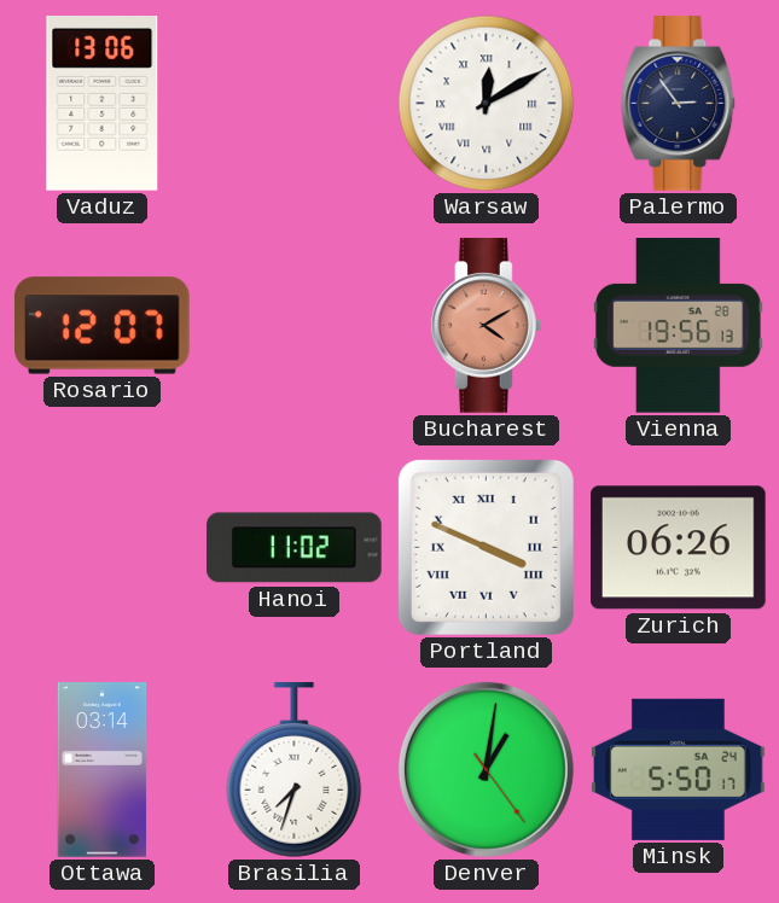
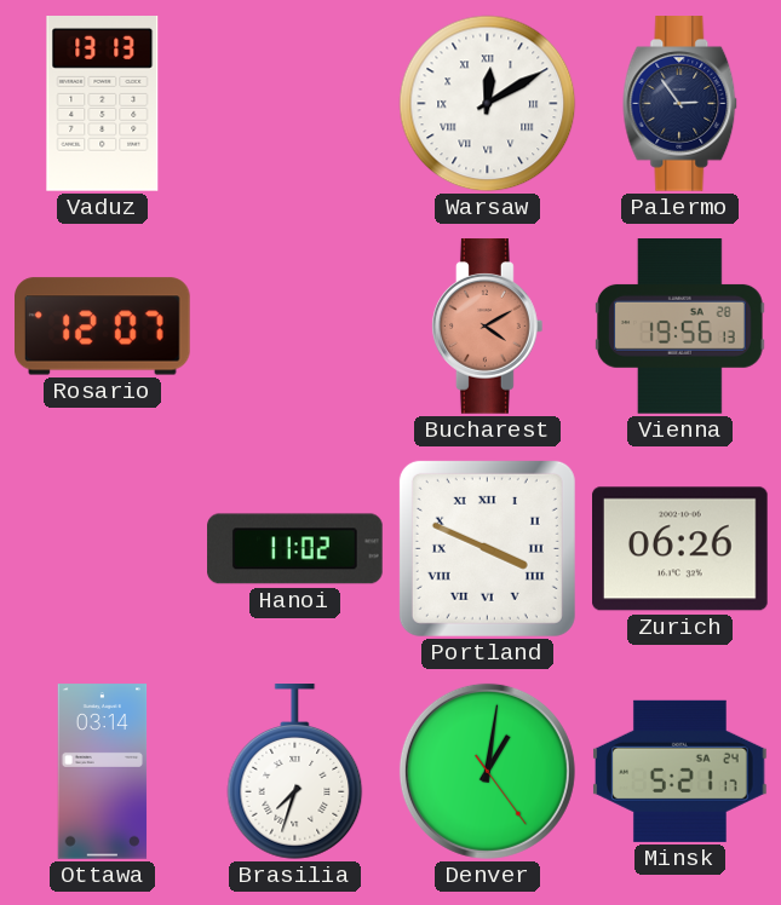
Vaduz: 13:06 -> 13:13 (103, 104)
Minsk: 5:50 -> 5:21 (680, 771)
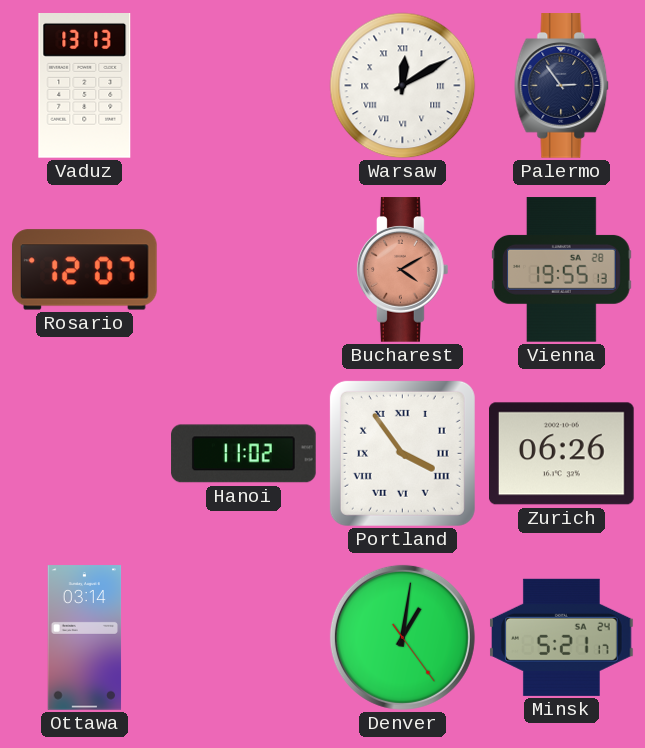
Vienna: 19:56 -> 19:55 (562, 270)
Portland: 3:49 -> 3:54 (402, 453)
Brasilia: 7:33 -> none (295, 772)
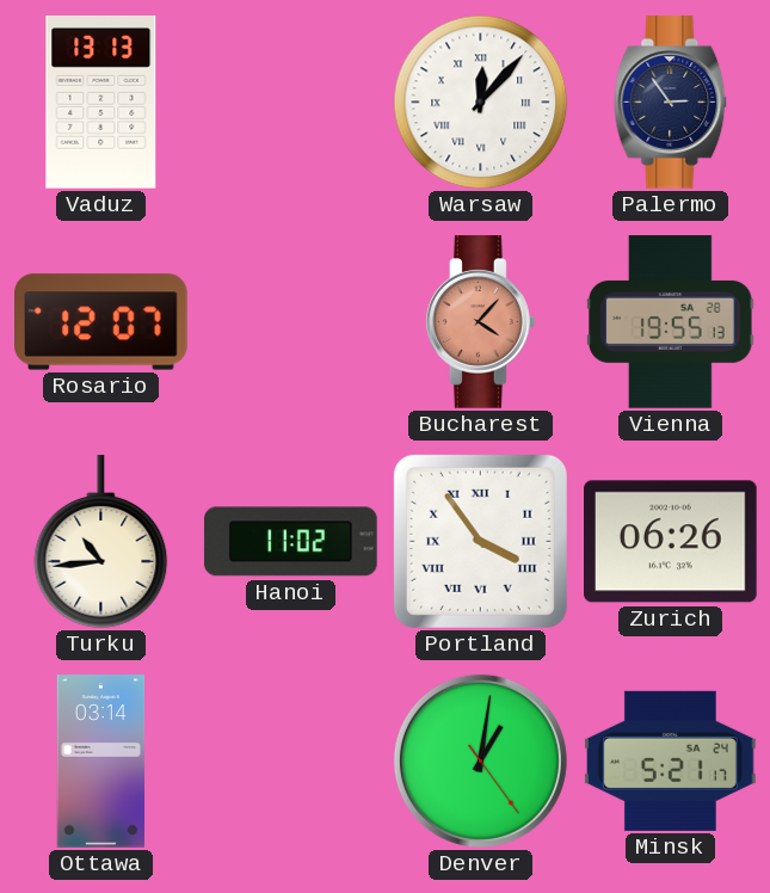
Warsaw: 12:10 -> 12:07 (481, 103)
Bucharest: 4:10 -> 4:07 (481, 322)
Turku: none -> 10:44 (101, 542)
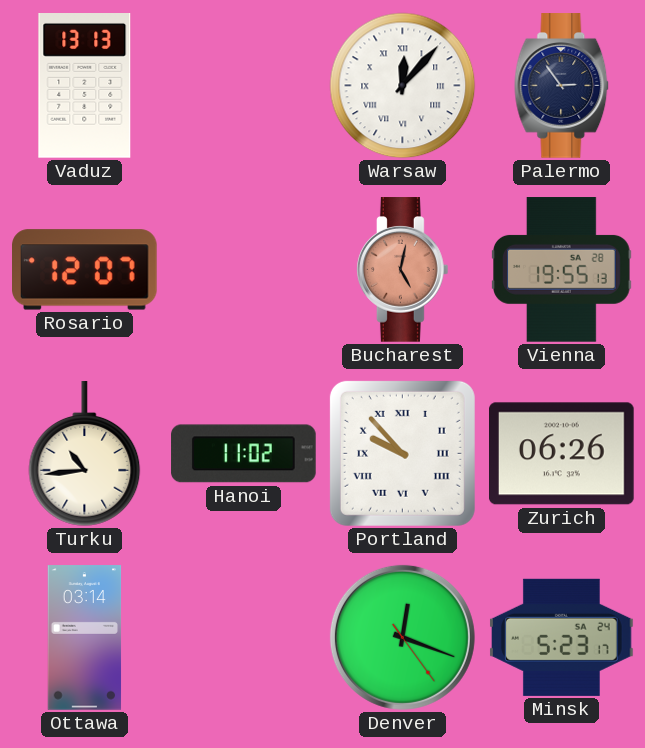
Bucharest: 4:07 -> 5:02 (403, 270)
Portland: 3:54 -> 9:53 (402, 453)
Denver: 1:01 -> 12:18 (402, 637)
Minsk: 5:21 -> 5:23 (562, 637)
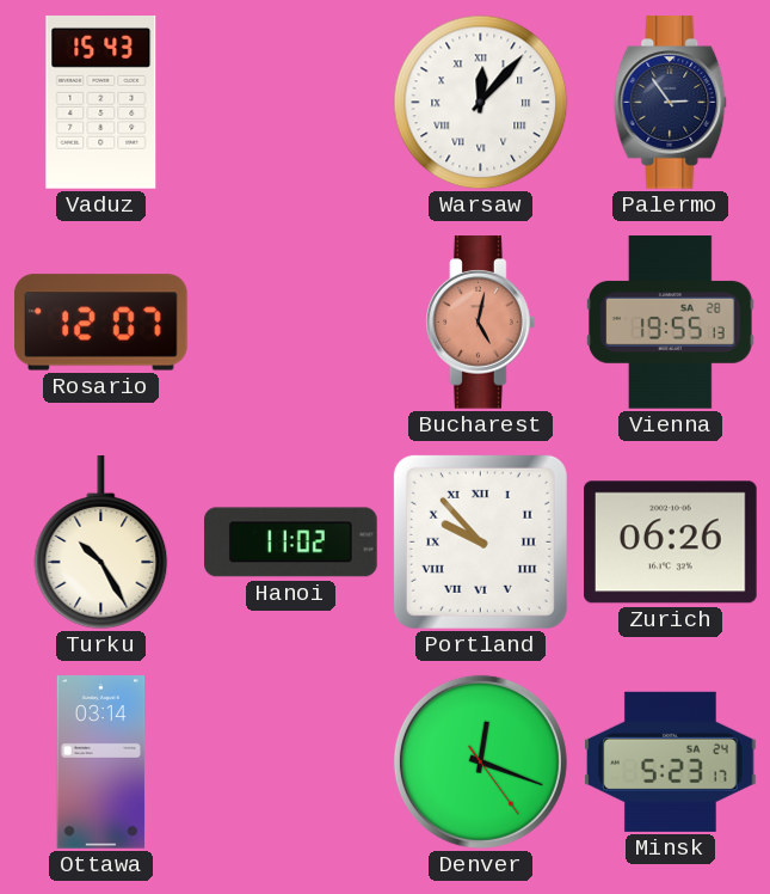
Vaduz: 13:13 -> 15:43 (101, 103)
Turku: 10:44 -> 10:25 (101, 543)
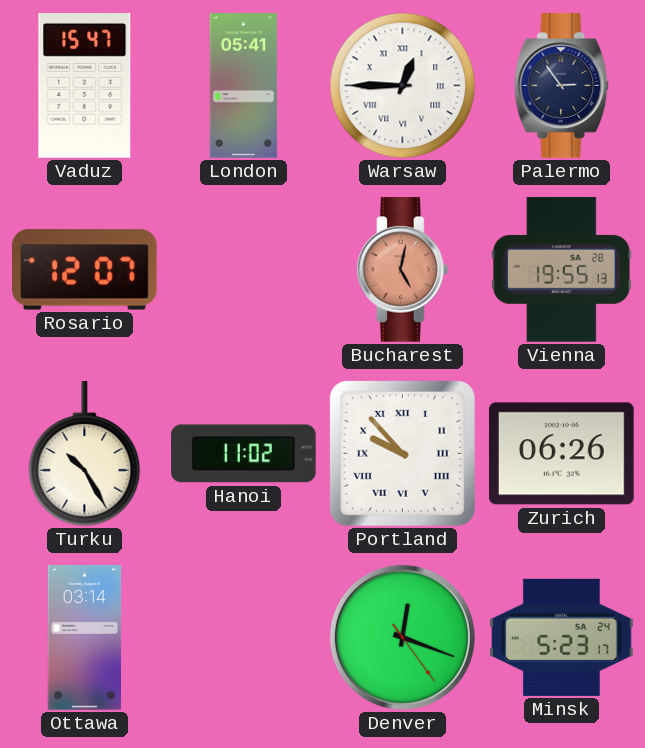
Vaduz: 15:43 -> 15:47 (85, 86)
London: none -> 05:41 (244, 86)
Warsaw: 12:07 -> 12:45 (403, 86)
